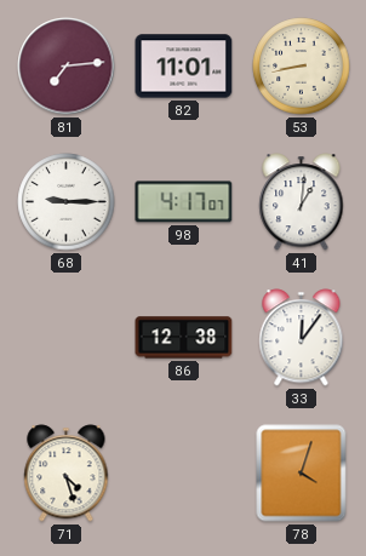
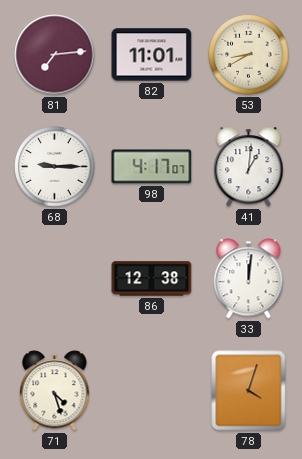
53: 8:43 -> 8:40 (249, 55)
33: 12:06 -> 12:01 (249, 279)
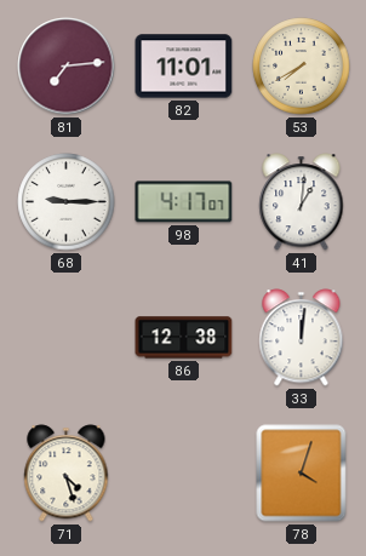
53: 8:40 -> 7:40 (302, 67)
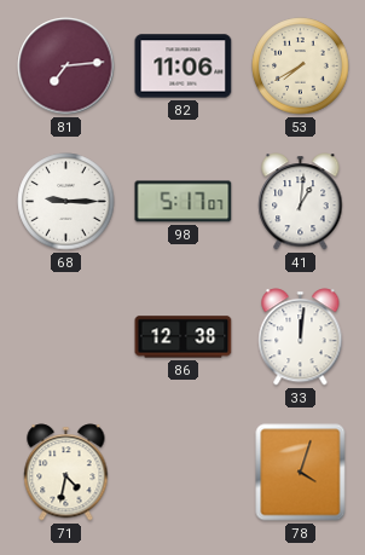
82: 11:01 -> 11:06 (184, 67)
98: 4:17 -> 5:17 (184, 202)
71: 4:27 -> 4:32 (66, 473)
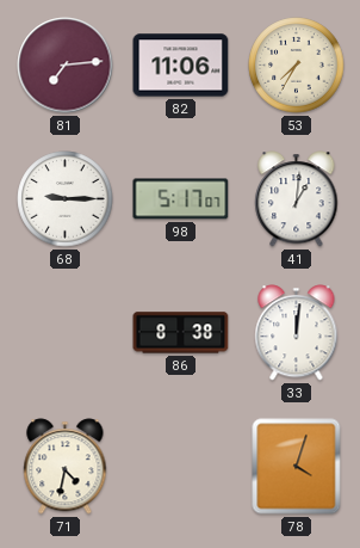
53: 7:40 -> 7:35 (297, 66)
86: 12:38 -> 8:38 (181, 333)
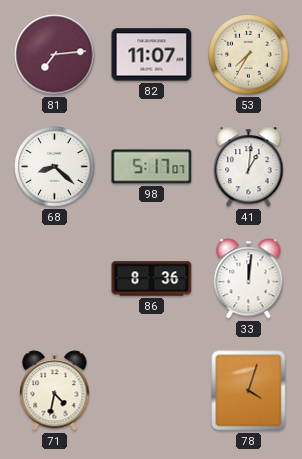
82: 11:06 -> 11:07 (152, 55)
68: 9:15 -> 8:22 (55, 167)
86: 8:38 -> 8:36 (152, 279)
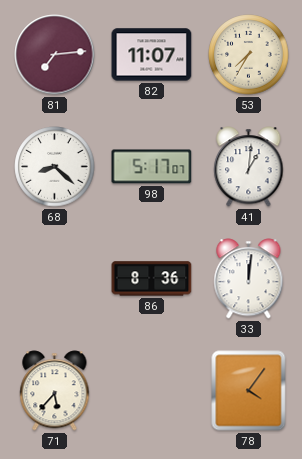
71: 4:32 -> 5:37 (55, 391)
78: 4:03 -> 4:06 (249, 391)
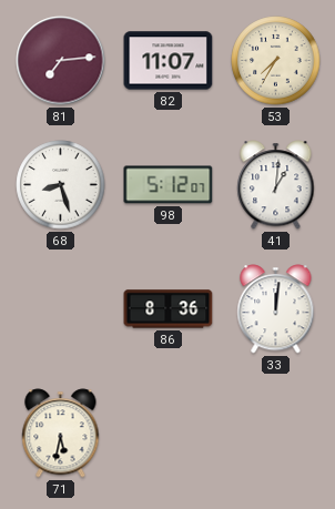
68: 8:22 -> 8:27 (61, 185)
98: 5:17 -> 5:12 (169, 185)
71: 5:37 -> 5:32 (61, 434)
78: 4:06 -> none (249, 391)
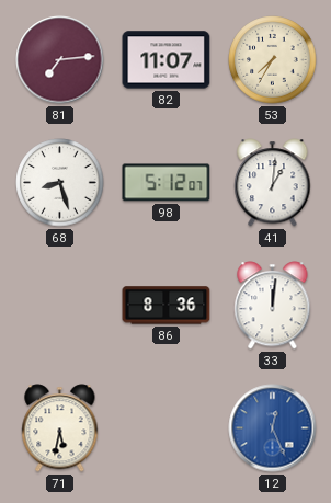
12: none -> 12:26 (273, 428)
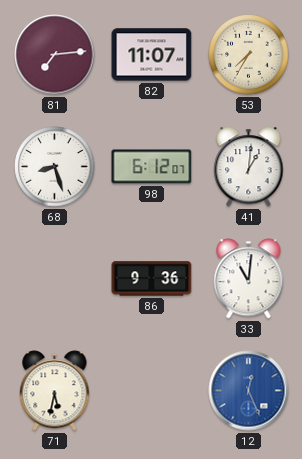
98: 5:12 -> 6:12 (152, 167)
86: 8:36 -> 9:36 (152, 279)
33: 12:01 -> 11:01 (249, 279)
